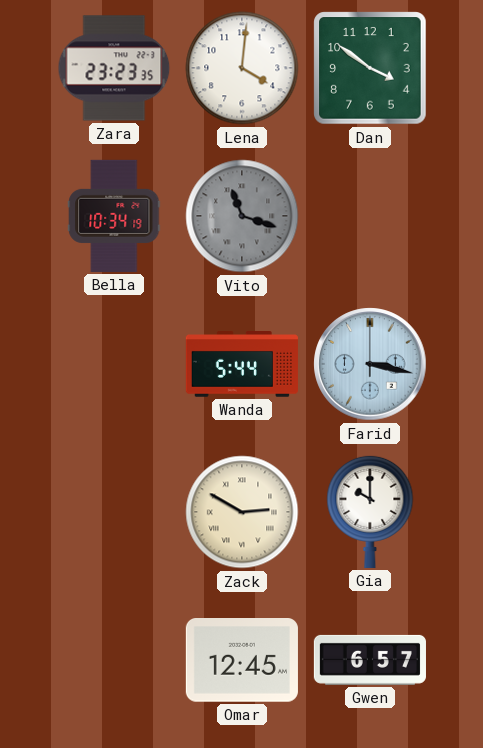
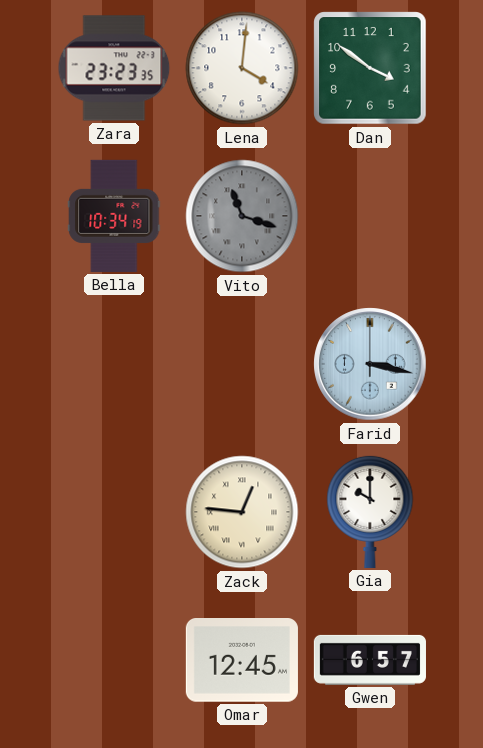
Wanda: 5:44 -> none (242, 364)
Zack: 2:50 -> 12:46 (242, 512)
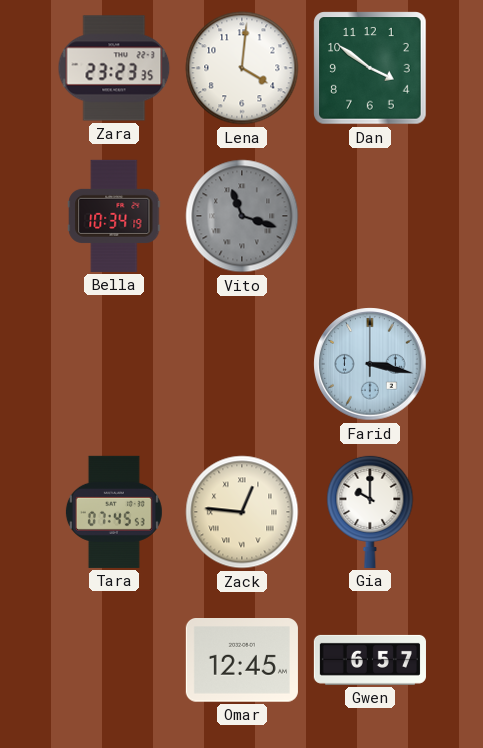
Tara: none -> 07:45 (114, 512)
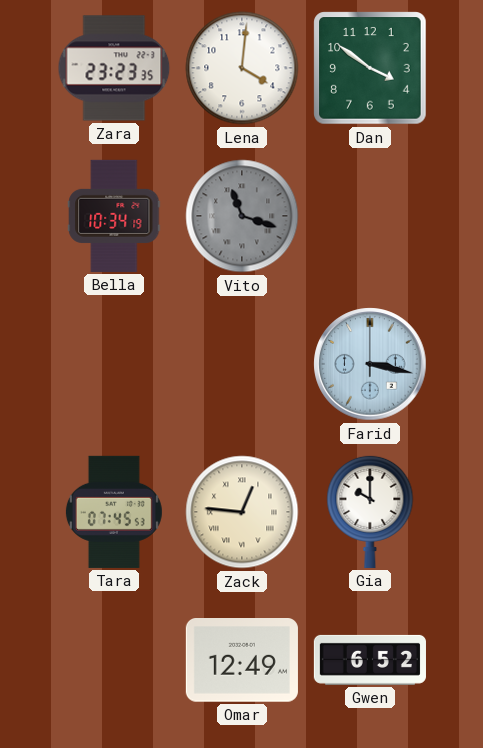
Omar: 12:45 -> 12:49 (242, 661)
Gwen: 6:57 -> 6:52 (370, 660)
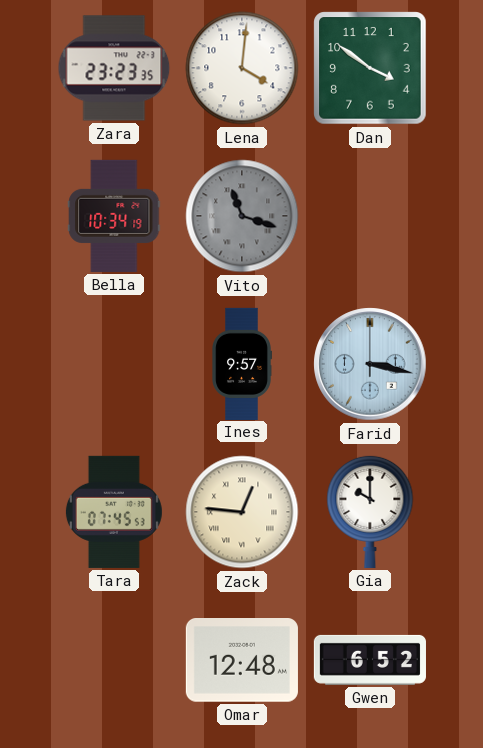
Ines: none -> 9:57 (242, 363)
Omar: 12:49 -> 12:48 (242, 661)
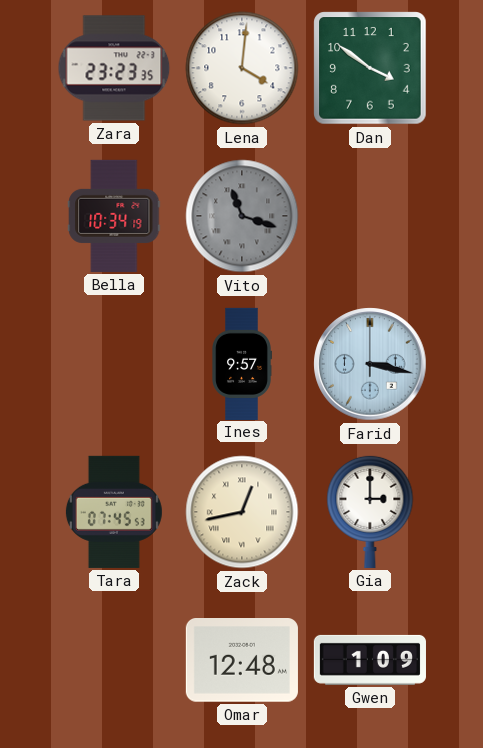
Zack: 12:46 -> 12:43 (242, 512)
Gia: 10:00 -> 3:00 (370, 511)
Gwen: 6:52 -> 1:09 (370, 660)
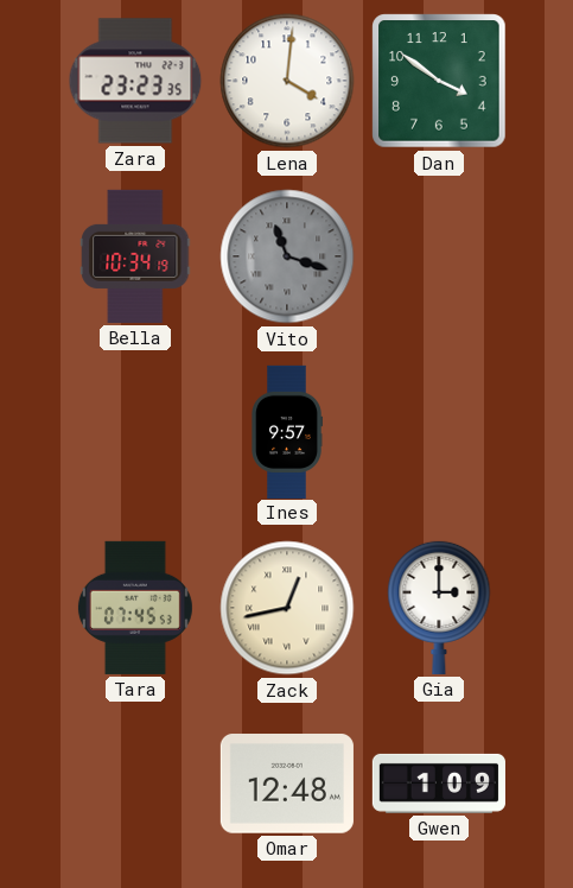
Farid: 3:17 -> none (370, 364)
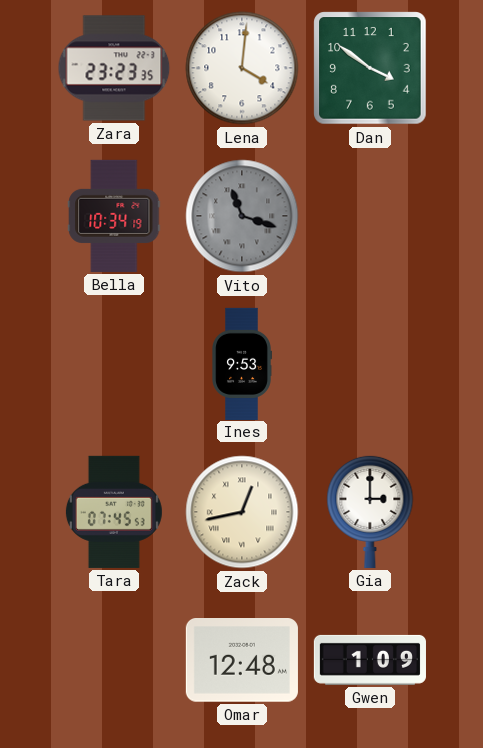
Ines: 9:57 -> 9:53 (242, 363)
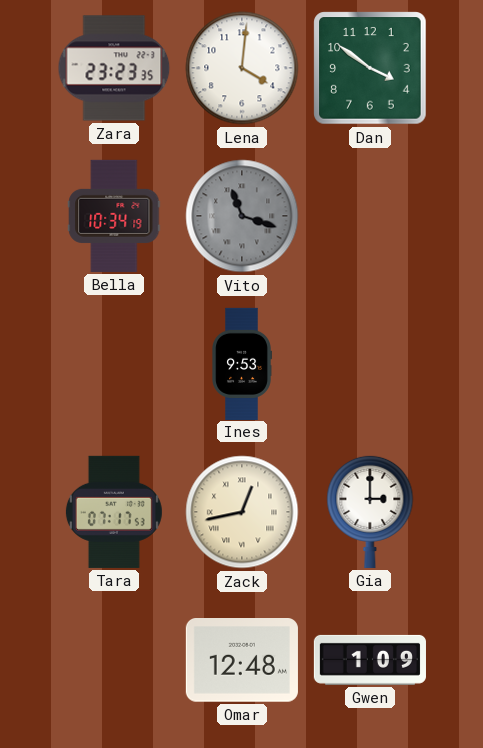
Tara: 07:45 -> 07:17 (114, 512)
